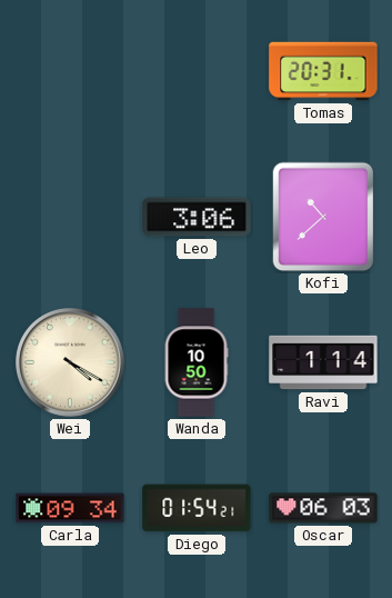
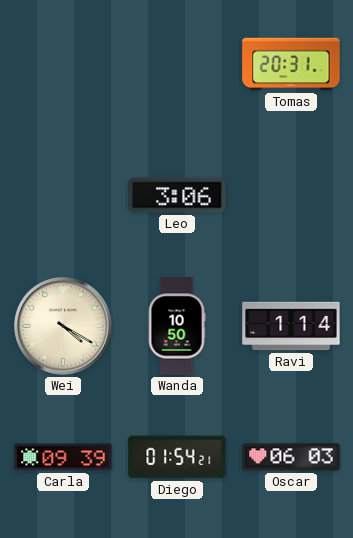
Kofi: 10:38 -> none (322, 217)
Carla: 09:34 -> 09:39 (63, 457)
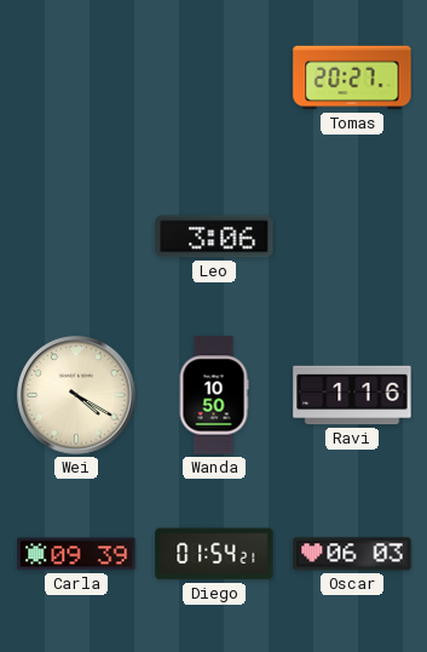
Tomas: 20:31 -> 20:27 (352, 78)
Ravi: 1:14 -> 1:16 (352, 395)
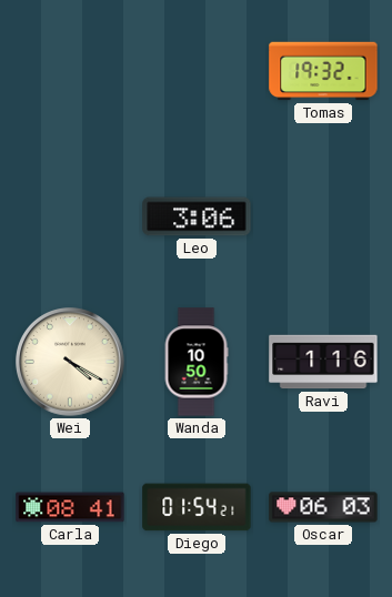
Tomas: 20:27 -> 19:32 (323, 71)
Carla: 09:39 -> 08:41 (70, 507)
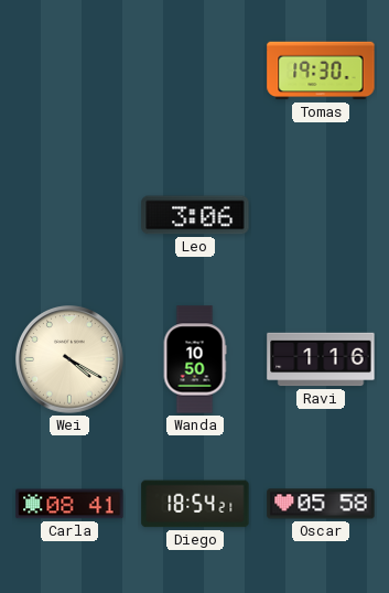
Tomas: 19:32 -> 19:30 (321, 71)
Diego: 01:54 -> 18:54 (195, 504)
Oscar: 06:03 -> 05:58 (321, 504)
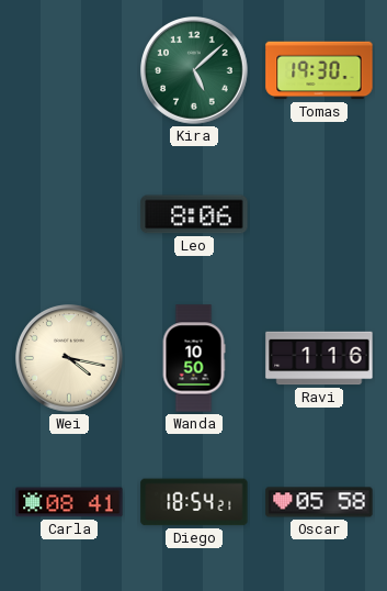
Kira: none -> 5:08 (195, 71)
Leo: 3:06 -> 8:06 (194, 214)
Wei: 4:20 -> 4:17 (70, 359)
